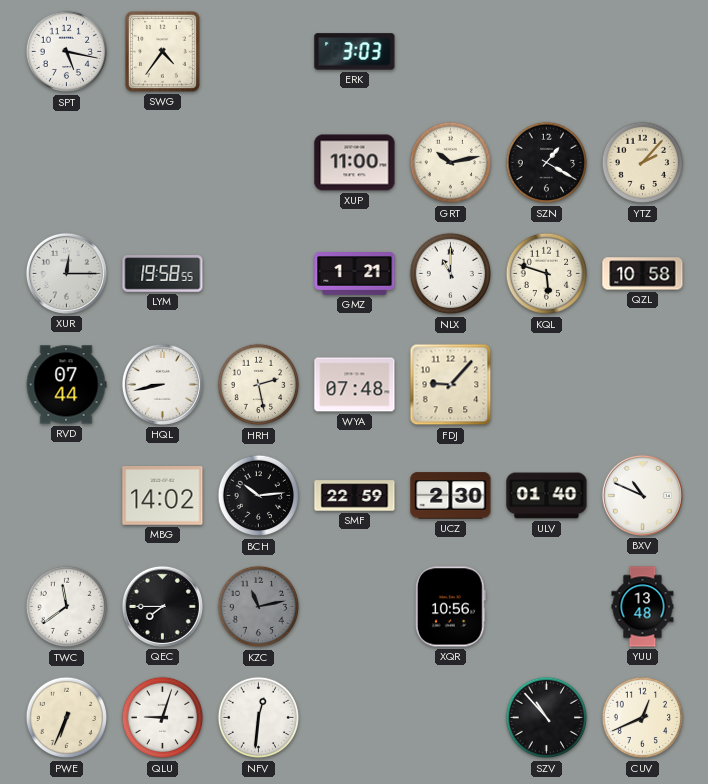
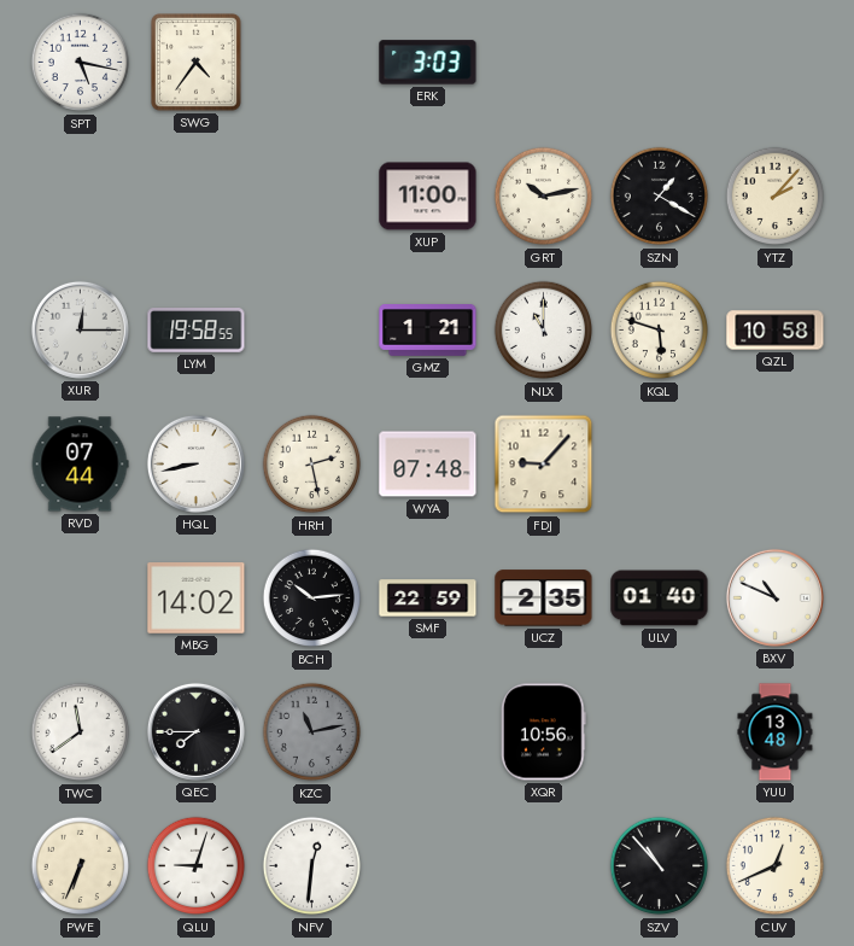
UCZ: 2:30 -> 2:35 (544, 598)
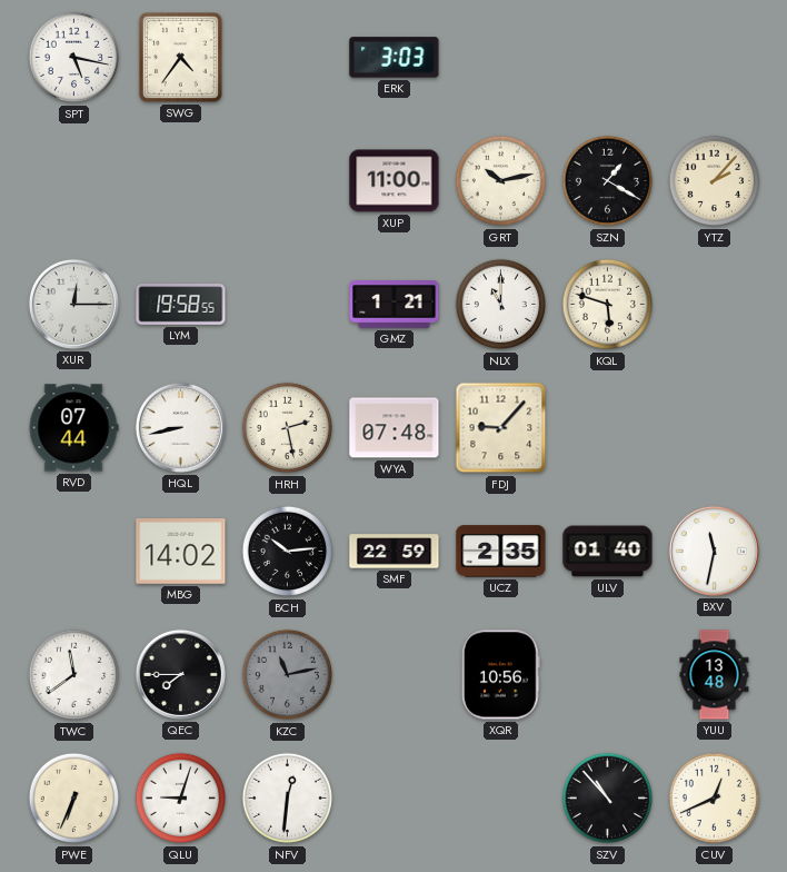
QZL: 10:58 -> none (776, 331)
BXV: 10:49 -> 11:32 (714, 551)
